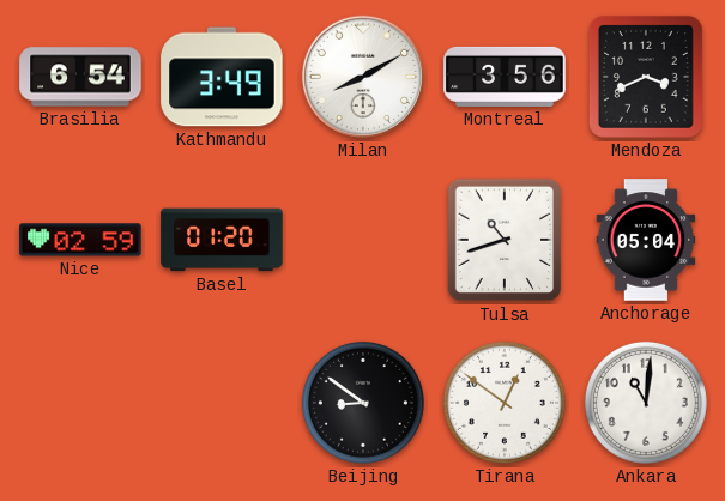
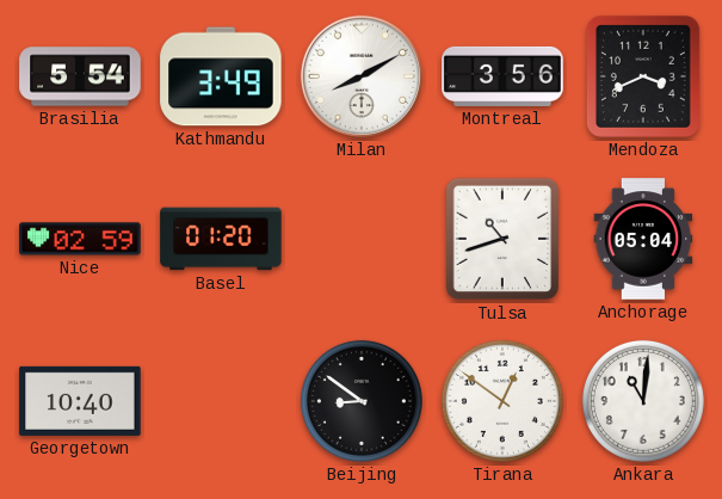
Brasilia: 6:54 -> 5:54 (80, 76)
Georgetown: none -> 10:40 (80, 401)
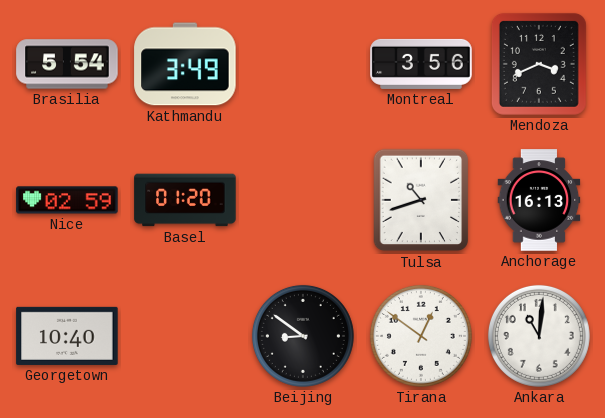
Milan: 8:10 -> none (362, 76)
Anchorage: 05:04 -> 16:13 (539, 200)
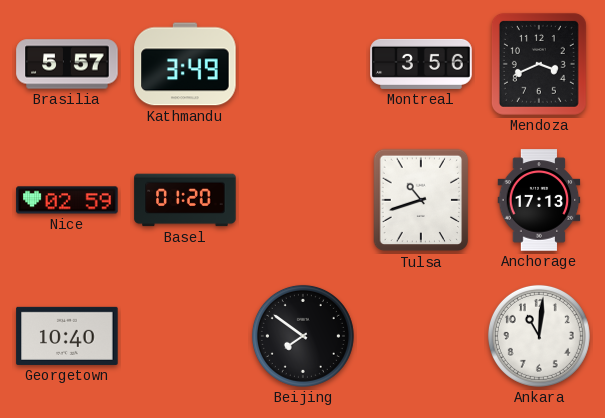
Brasilia: 5:54 -> 5:57 (67, 64)
Anchorage: 16:13 -> 17:13 (539, 200)
Beijing: 8:51 -> 7:51 (303, 336)
Tirana: 12:51 -> none (421, 336)
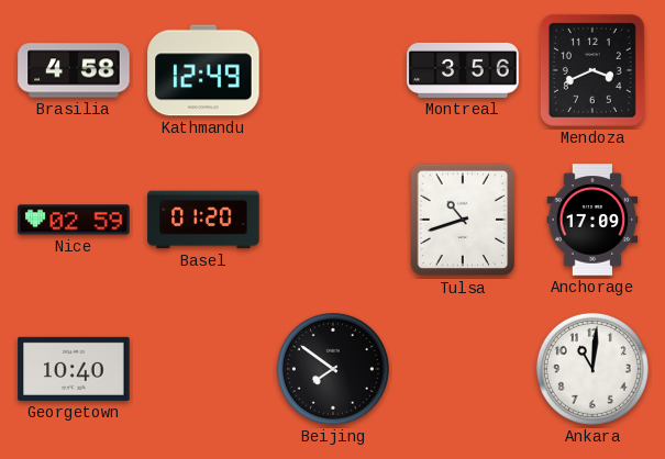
Brasilia: 5:57 -> 4:58 (74, 70)
Kathmandu: 3:49 -> 12:49 (203, 70)
Anchorage: 17:13 -> 17:09 (592, 220)
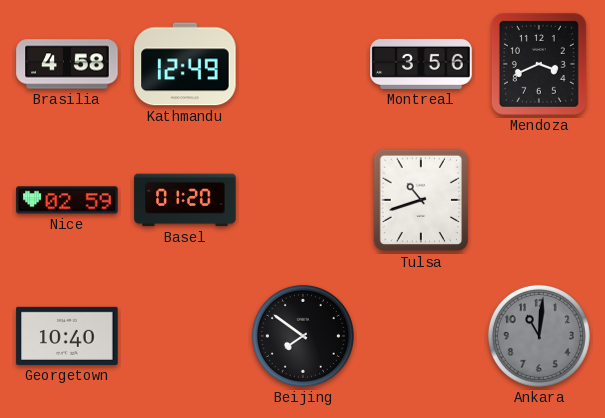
Anchorage: 17:09 -> none (592, 220)
Ankara dial: white -> grey (539, 336)
